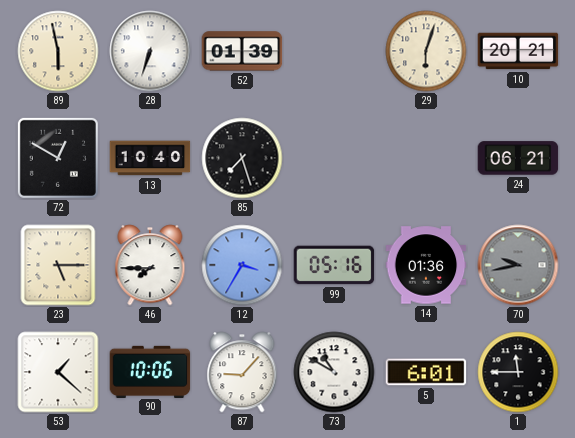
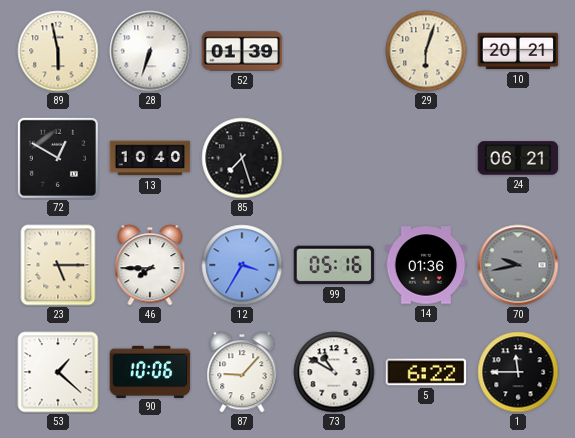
5: 6:01 -> 6:22 (426, 372)
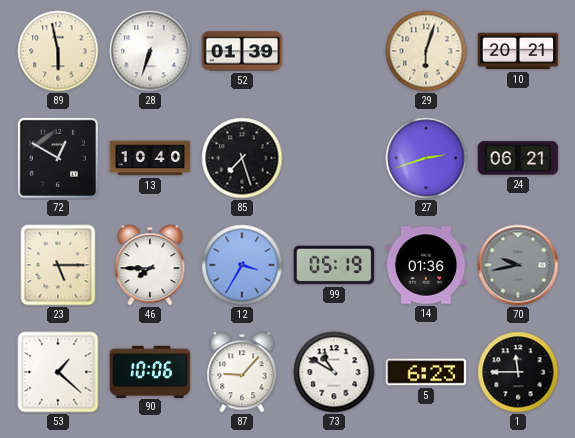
27: none -> 2:42 (426, 158)
99: 05:16 -> 05:19 (334, 265)
5: 6:22 -> 6:23 (426, 372)
